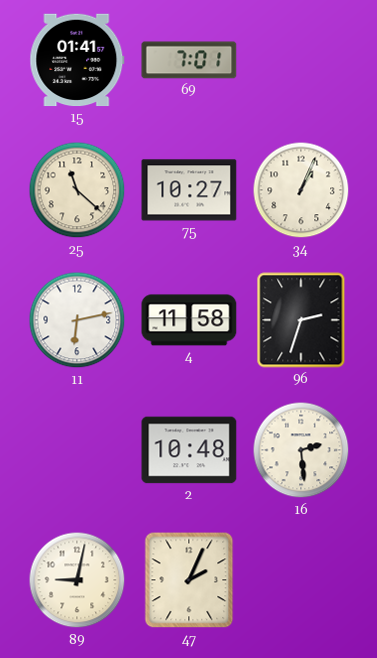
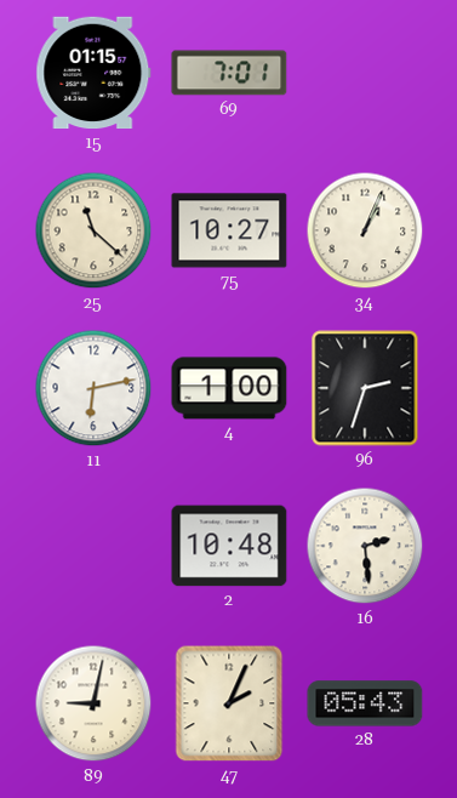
15: 01:41 -> 01:15 (93, 73)
4: 11:58 -> 1:00 (229, 388)
28: none -> 05:43 (365, 703)
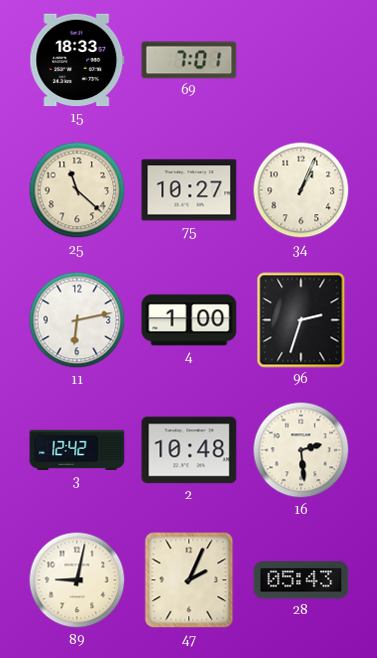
15: 01:15 -> 18:33 (77, 60)
3: none -> 12:42 (77, 450)
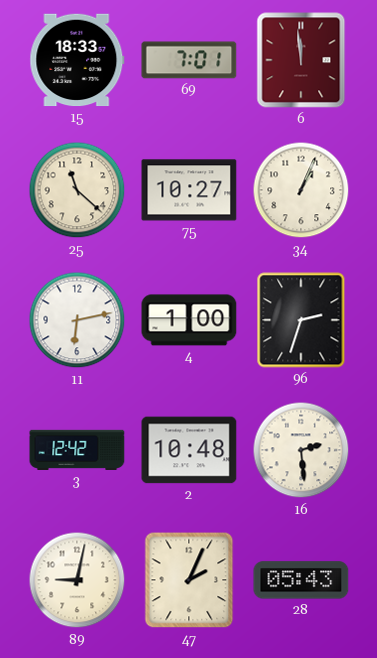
6: none -> 11:59 (301, 60)
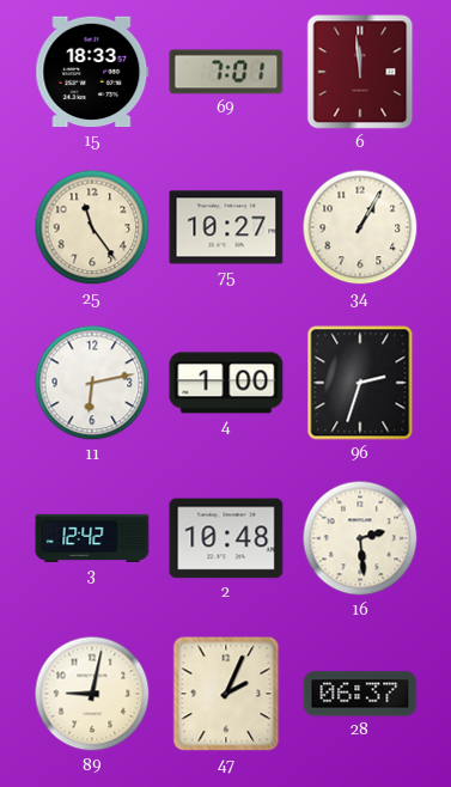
25: 11:22 -> 11:24 (92, 227)
34: 1:04 -> 1:05 (360, 227)
28: 05:43 -> 06:37 (360, 694)
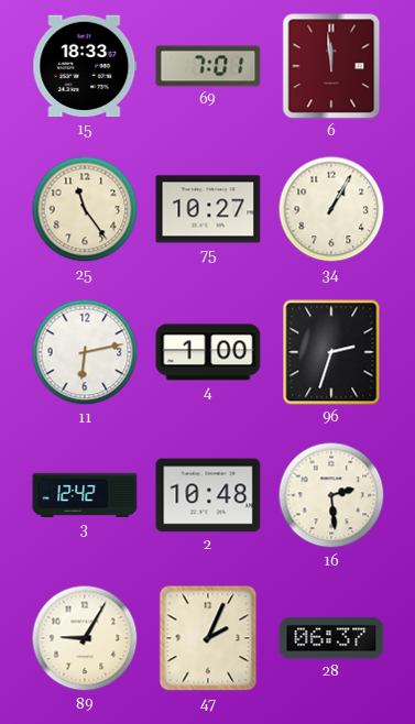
89: 9:02 -> 9:05 (85, 638)
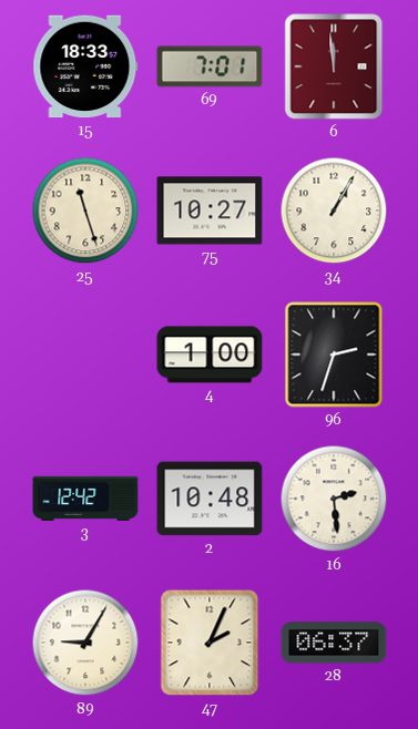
25: 11:24 -> 11:27 (85, 211)
11: 6:13 -> none (85, 352)
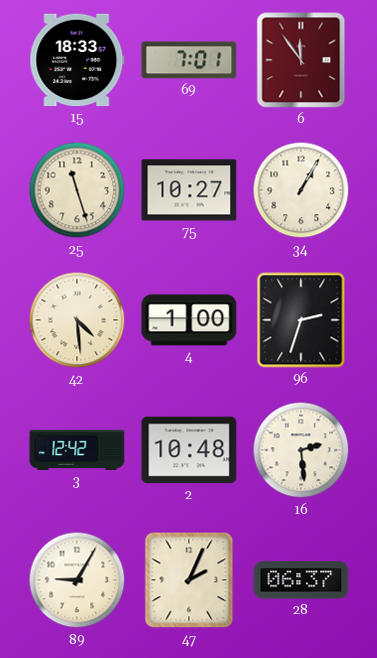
6: 11:59 -> 11:54 (301, 60)
42: none -> 4:29 (77, 320)
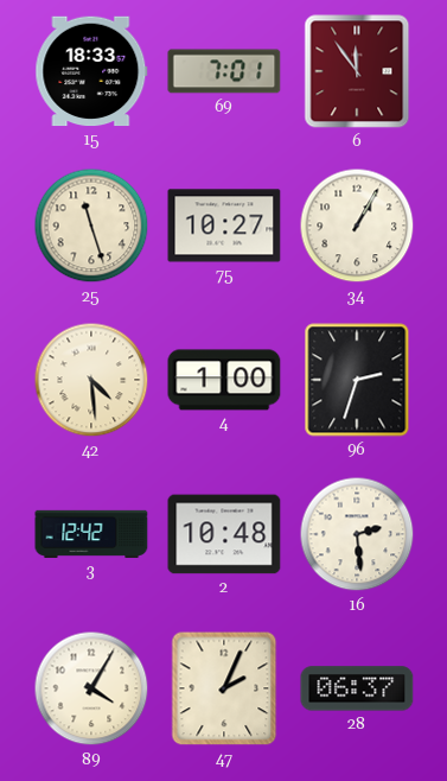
89: 9:05 -> 4:05 (91, 688)
